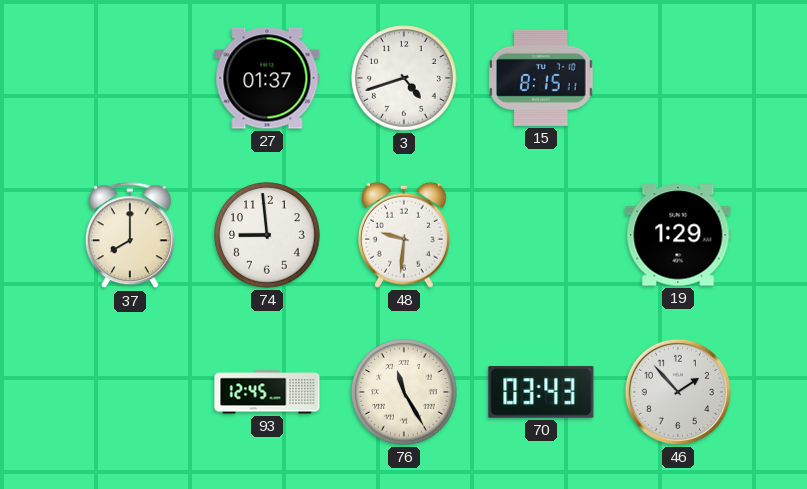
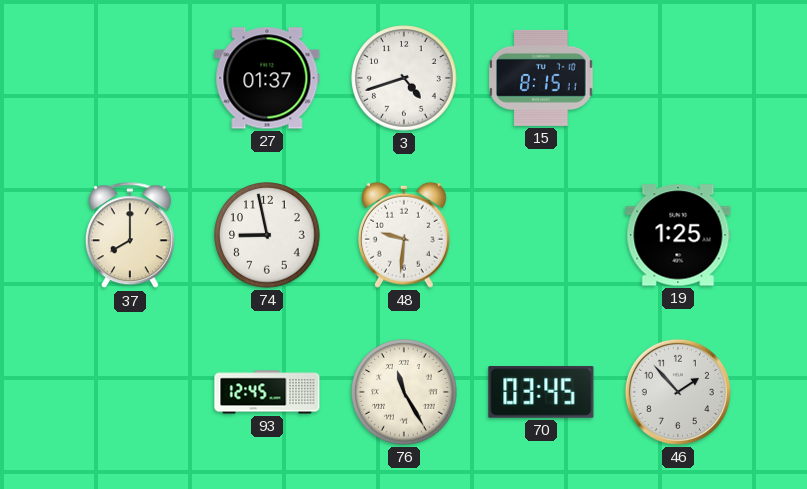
74: 8:59 -> 8:58 (267, 235)
19: 1:29 -> 1:25 (678, 235)
70: 03:43 -> 03:45 (541, 392)
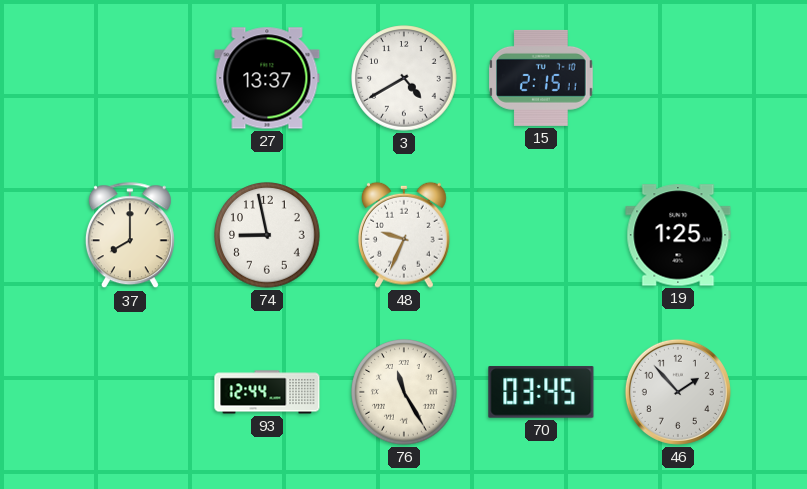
27: 01:37 -> 13:37 (267, 78)
3: 4:42 -> 4:40 (404, 78)
15: 8:15 -> 2:15 (542, 78)
48: 9:31 -> 9:34 (404, 235)
93: 12:45 -> 12:44 (267, 392)
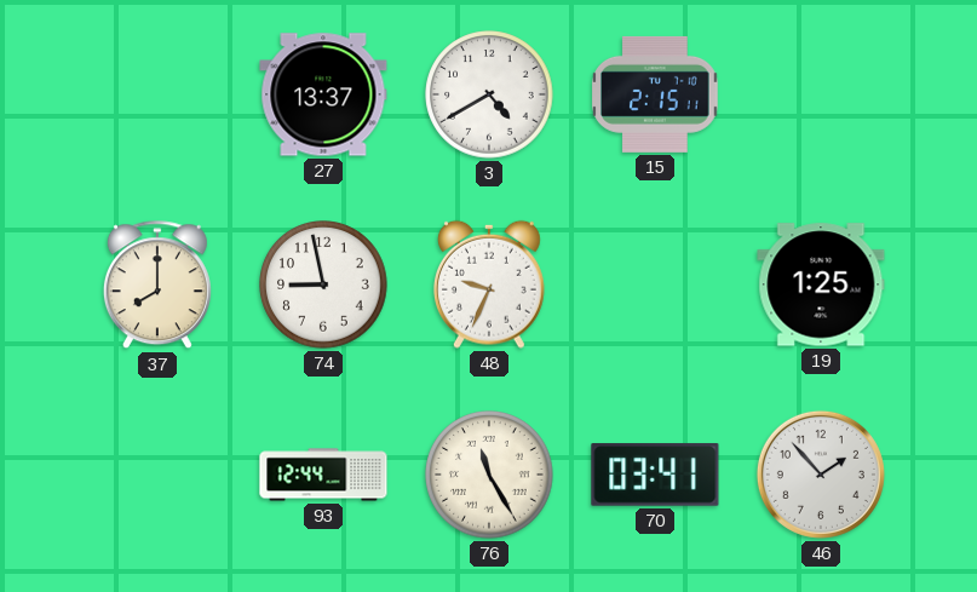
70: 03:45 -> 03:41 (655, 475)
